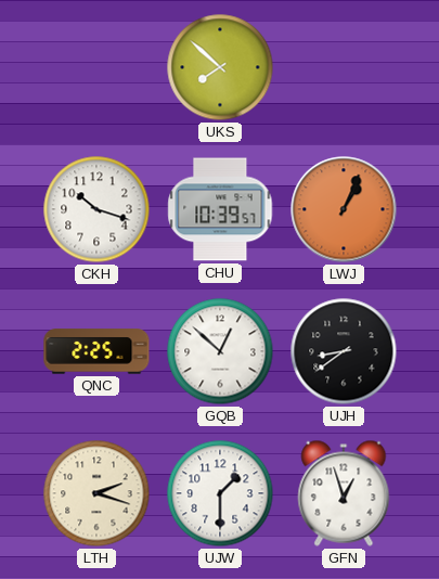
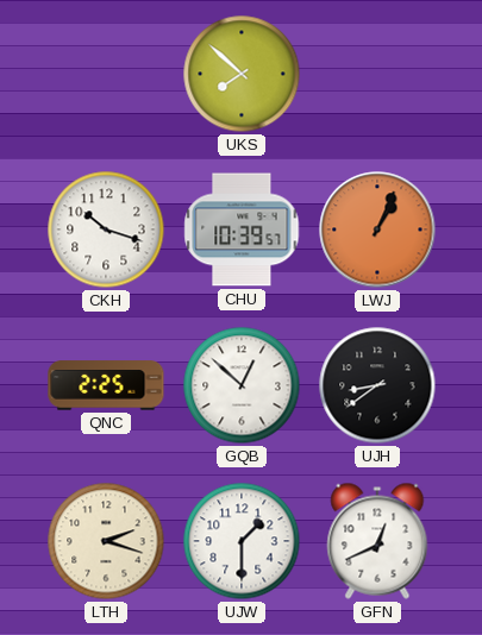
GFN: 12:57 -> 12:41 (377, 541)
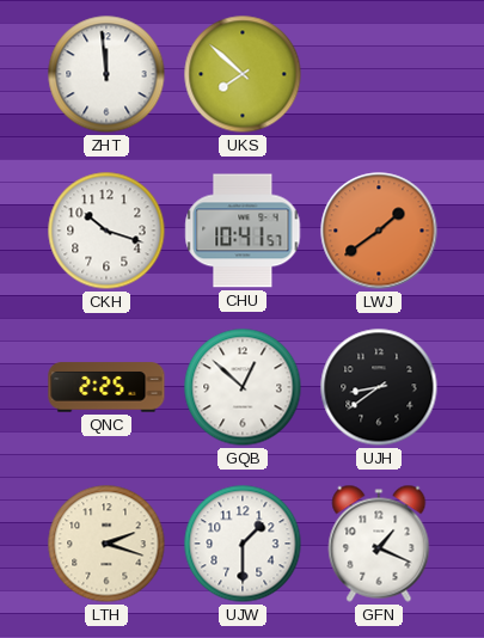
ZHT: none -> 11:59 (106, 74)
CHU: 10:39 -> 10:41 (243, 231)
LWJ: 1:04 -> 1:39 (379, 231)
GFN: 12:41 -> 1:19 (379, 544)
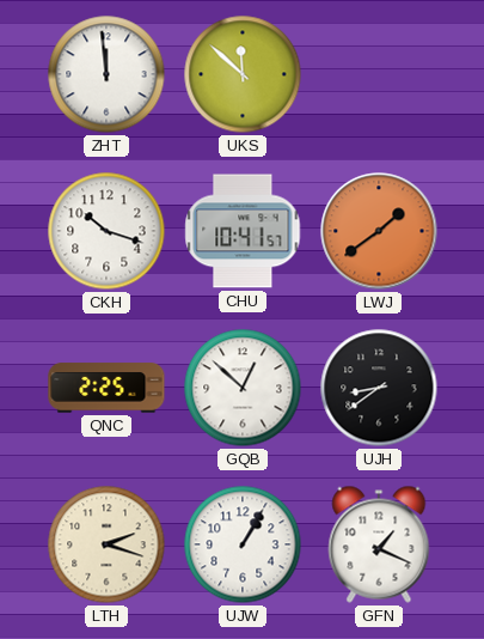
UKS: 7:52 -> 11:52 (243, 74)
UJW: 1:30 -> 1:05 (243, 544)
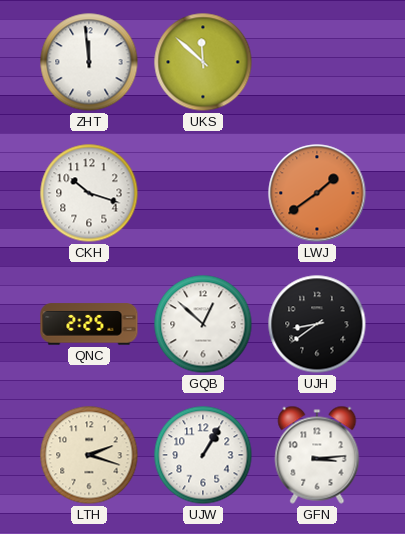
CHU: 10:41 -> none (243, 231)
GFN: 1:19 -> 3:14 (317, 455)
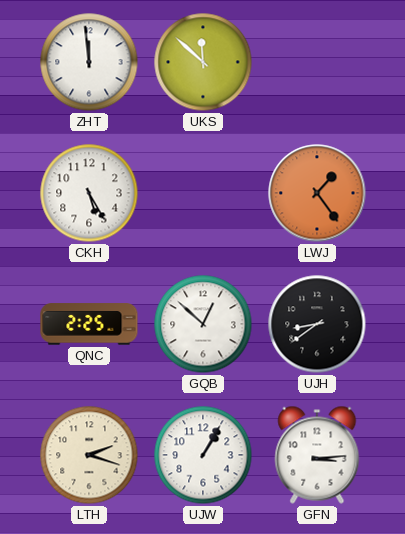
CKH: 10:18 -> 5:25 (89, 193)
LWJ: 1:39 -> 1:24 (317, 193)
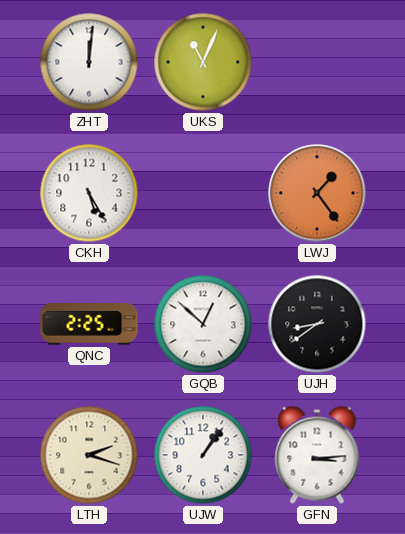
ZHT: 11:59 -> 12:01 (89, 62)
UKS: 11:52 -> 11:04 (203, 62)
UJW: 1:05 -> 1:06 (203, 455)
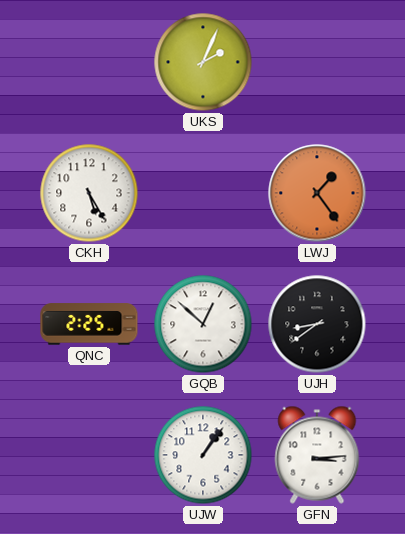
ZHT: 12:01 -> none (89, 62)
UKS: 11:04 -> 2:04 (203, 62)
LTH: 2:18 -> none (89, 455)
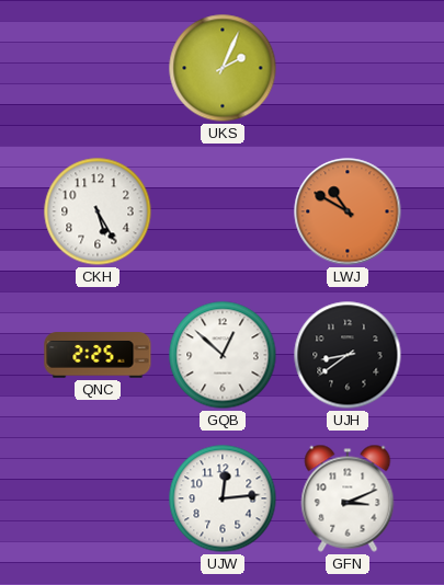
LWJ: 1:24 -> 10:50 (348, 211)
UJW: 1:06 -> 12:14 (223, 498)
GFN: 3:14 -> 3:11 (348, 498)
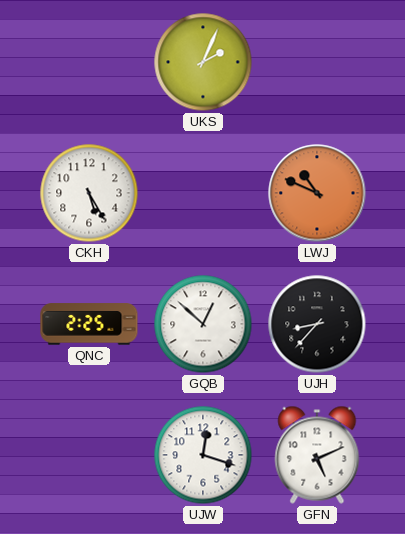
LWJ: 10:50 -> 10:49 (317, 193)
UJH: 8:39 -> 8:37 (317, 324)
UJW: 12:14 -> 12:18 (203, 455)
GFN: 3:11 -> 5:11 (317, 455)
